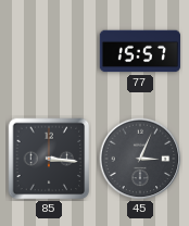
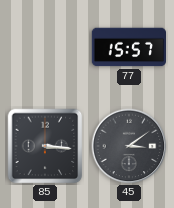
45: 3:04 -> 3:09 (129, 146)
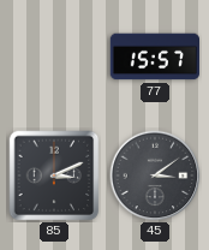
85: 3:16 -> 3:11 (54, 175)
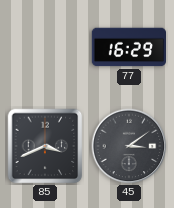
77: 15:57 -> 16:29 (128, 47)
85: 3:11 -> 3:41 (45, 146)
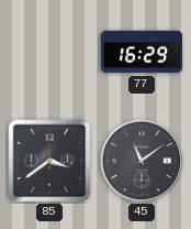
85: 3:41 -> 3:39 (49, 161)
45: 3:09 -> 11:09 (142, 161)
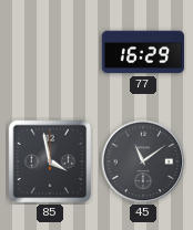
85: 3:39 -> 3:58 (50, 161)
